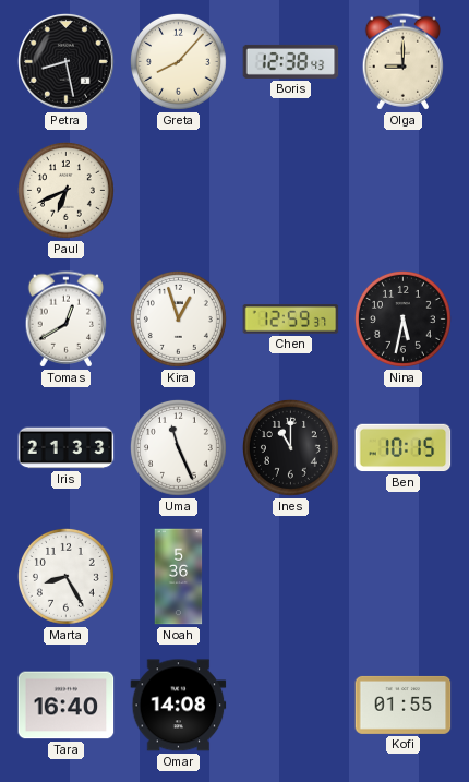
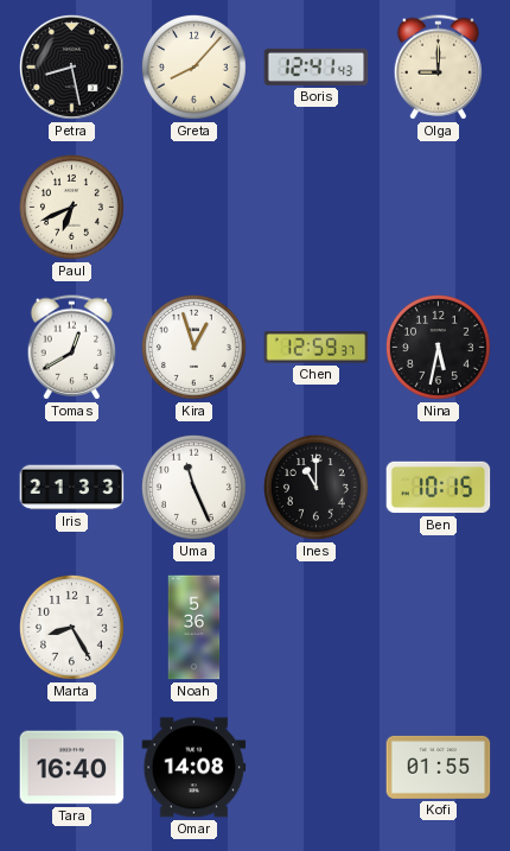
Boris: 12:38 -> 12:41 (317, 66)
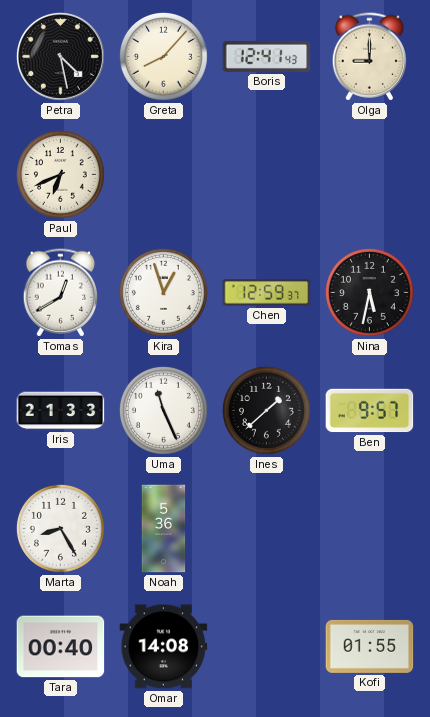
Petra: 8:28 -> 4:28 (60, 56)
Ines: 11:00 -> 1:38 (266, 410)
Ben: 10:15 -> 9:57 (370, 411)
Tara: 16:40 -> 00:40 (61, 647)
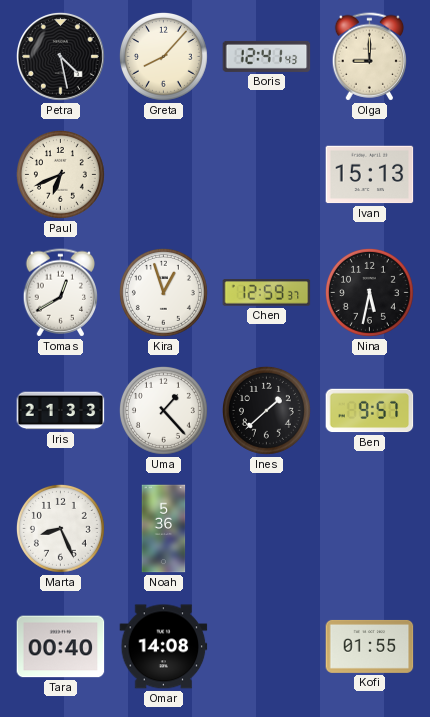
Ivan: none -> 15:13 (370, 175)
Uma: 11:26 -> 1:23 (163, 410)
Marta: 8:25 -> 8:26 (60, 528)
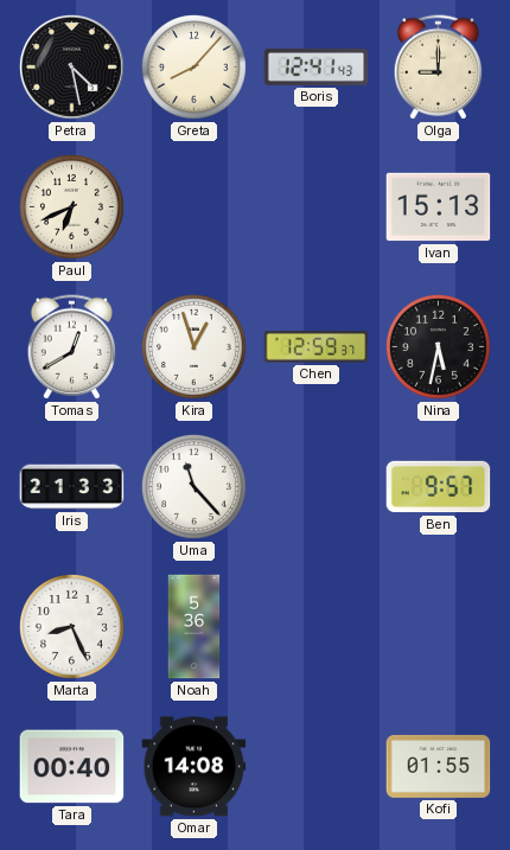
Uma: 1:23 -> 11:23 (193, 486)
Ines: 1:38 -> none (266, 410)
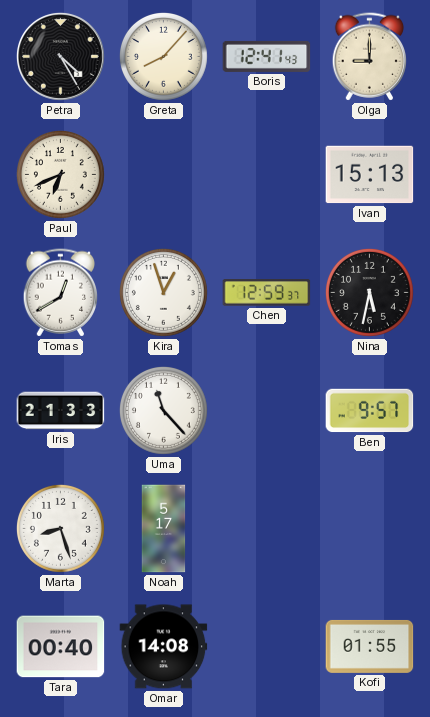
Petra: 4:28 -> 4:25 (60, 56)
Marta: 8:26 -> 8:27 (60, 528)
Noah: 5:36 -> 5:17 (164, 529)
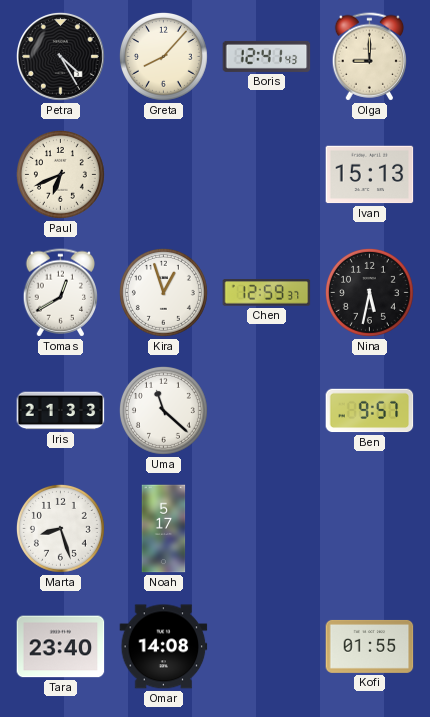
Uma: 11:23 -> 11:22 (163, 410)
Tara: 00:40 -> 23:40 (61, 647)
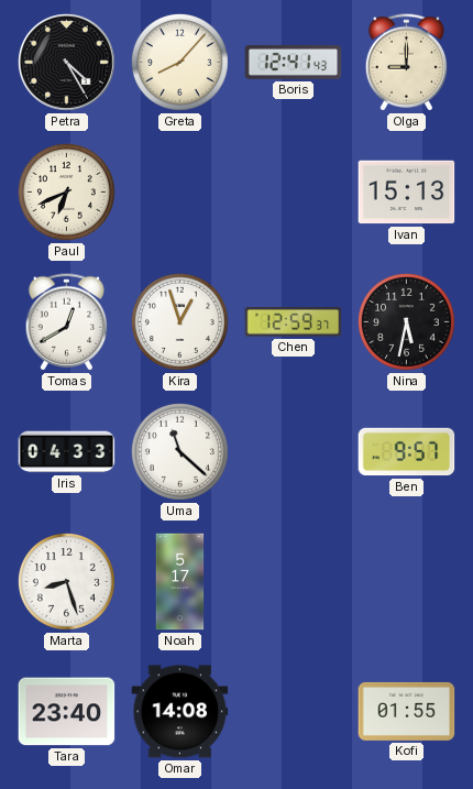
Iris: 21:33 -> 04:33 (67, 452)
